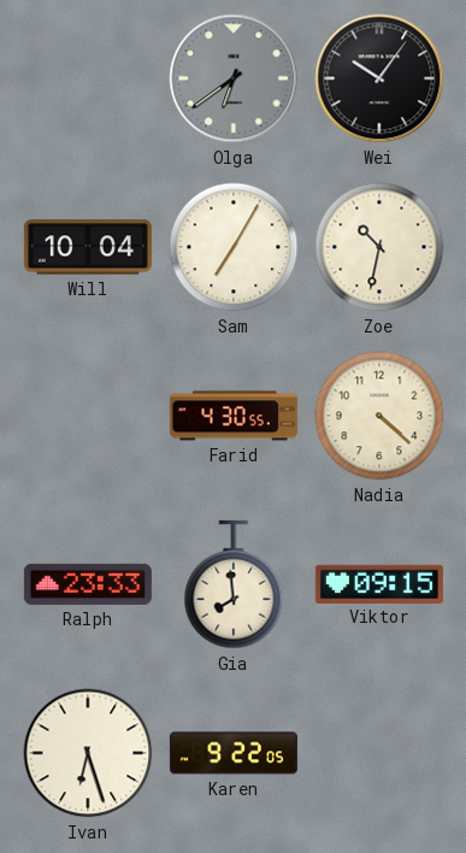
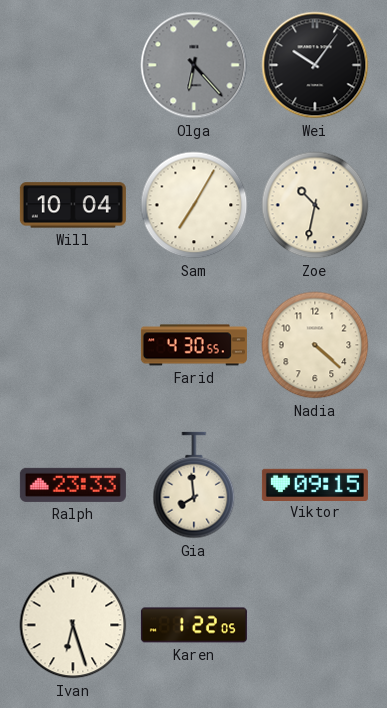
Olga: 6:39 -> 6:23 (194, 65)
Karen: 9:22 -> 1:22 (194, 625)
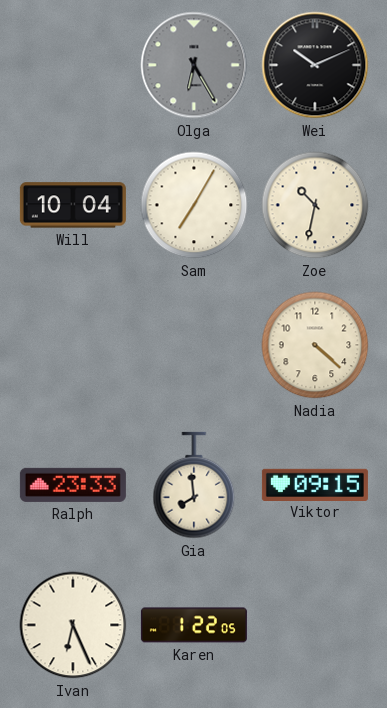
Olga: 6:23 -> 6:25 (194, 65)
Wei: 10:06 -> 10:11 (315, 65)
Farid: 4:30 -> none (194, 345)
Ivan: 6:27 -> 6:26 (73, 625)
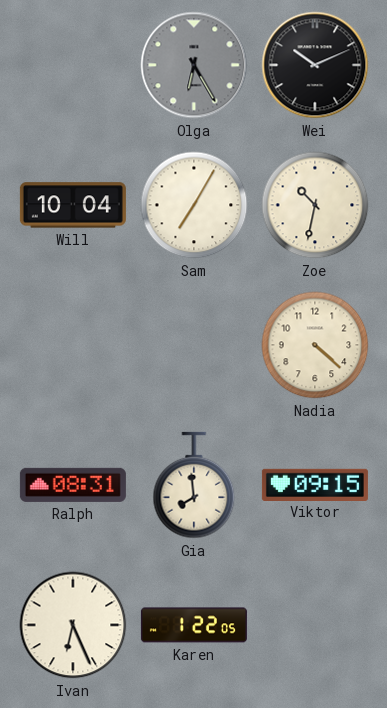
Ralph: 23:33 -> 08:31 (73, 485)
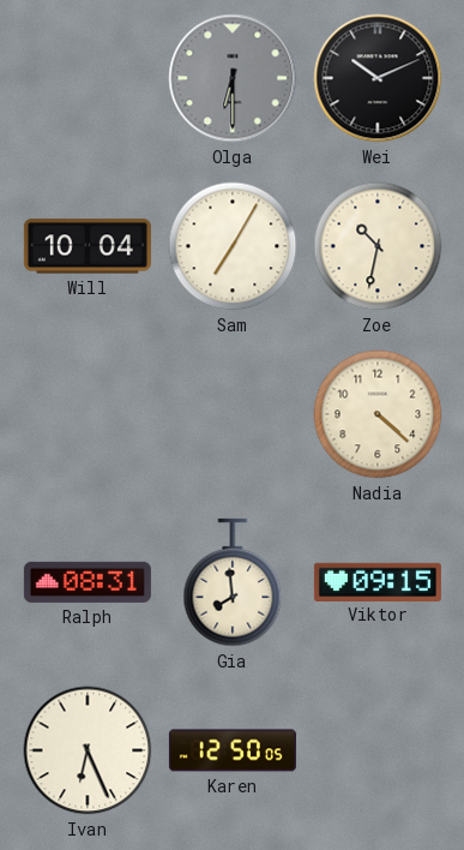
Olga: 6:25 -> 6:30 (233, 78)
Karen: 1:22 -> 12:50 (233, 750)
